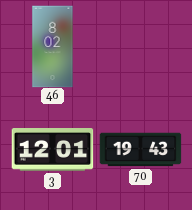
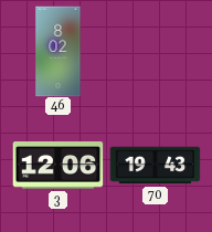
3: 12:01 -> 12:06 (57, 166)
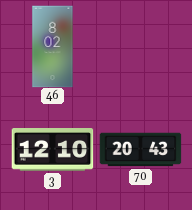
3: 12:06 -> 12:10 (52, 150)
70: 19:43 -> 20:43 (140, 150)
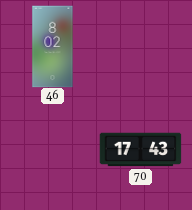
3: 12:10 -> none (52, 150)
70: 20:43 -> 17:43 (140, 150)
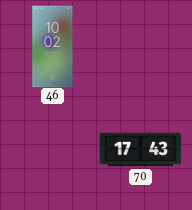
46: 8:02 -> 10:02 (53, 46)
